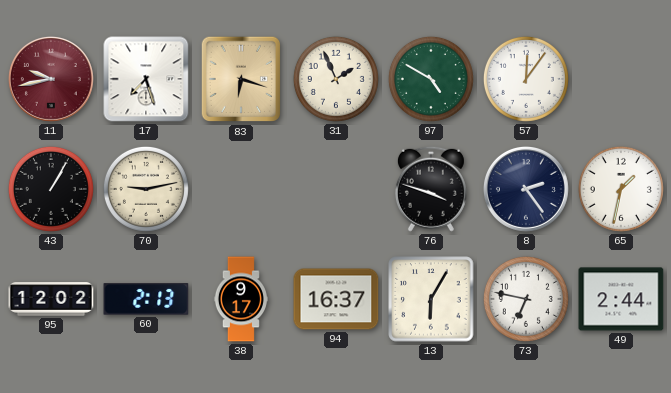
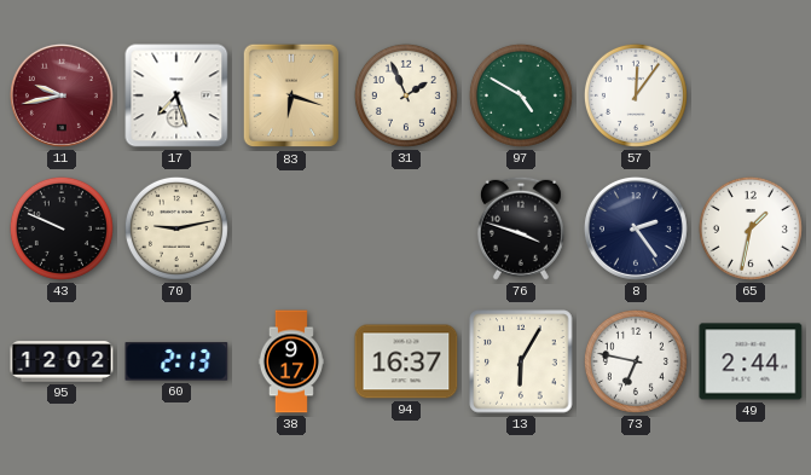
43: 1:05 -> 9:49 (62, 228)
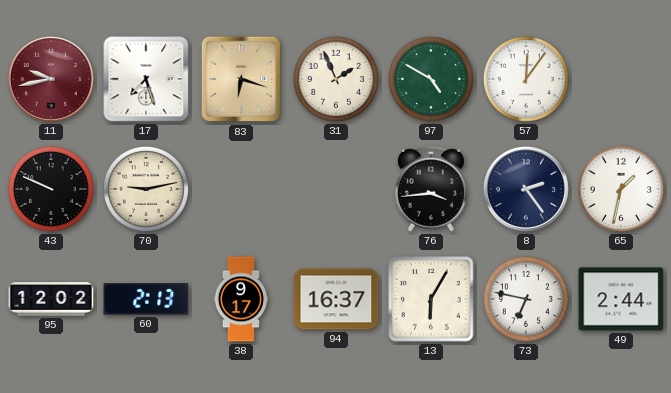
76: 3:48 -> 3:44 (431, 189)
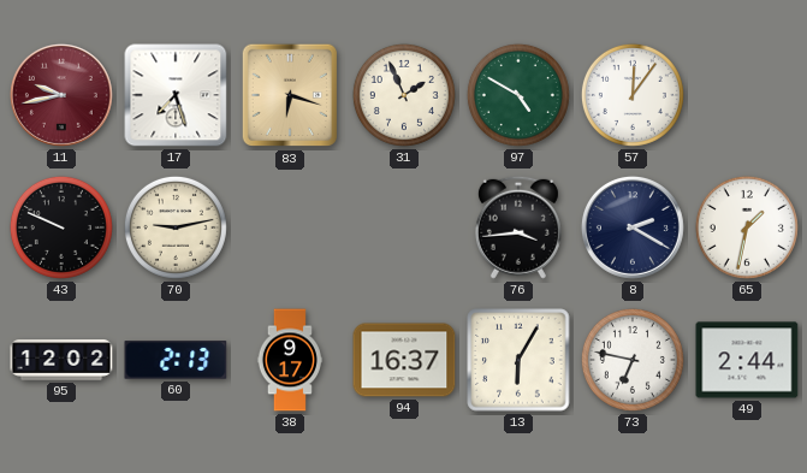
8: 2:24 -> 2:20 (633, 227)
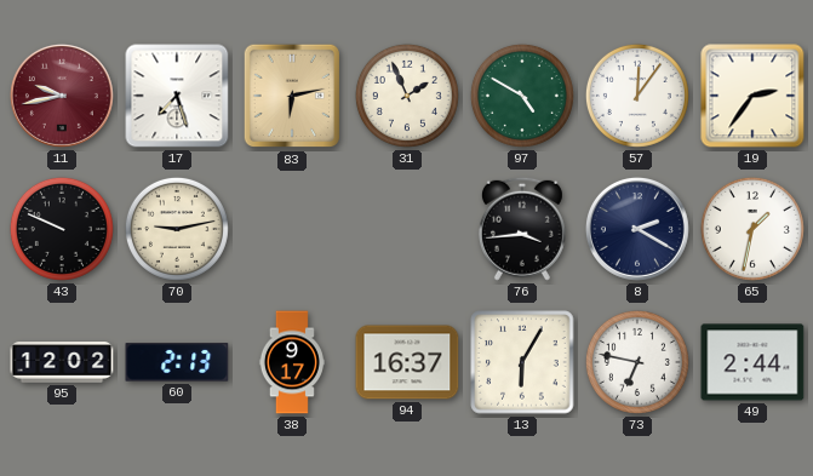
83: 6:18 -> 6:13 (291, 96)
19: none -> 2:36 (752, 96)
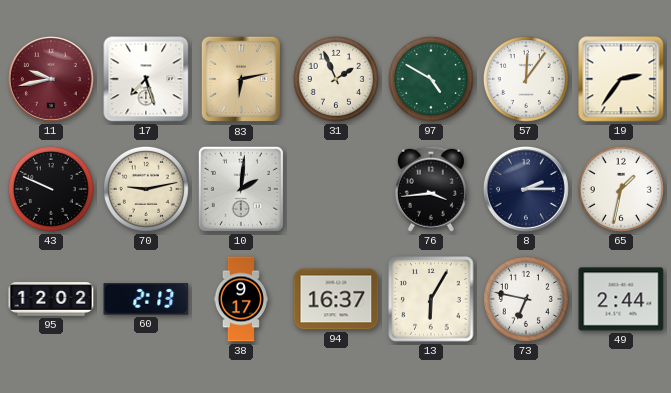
10: none -> 2:01 (241, 189)
8: 2:20 -> 2:15 (526, 189)
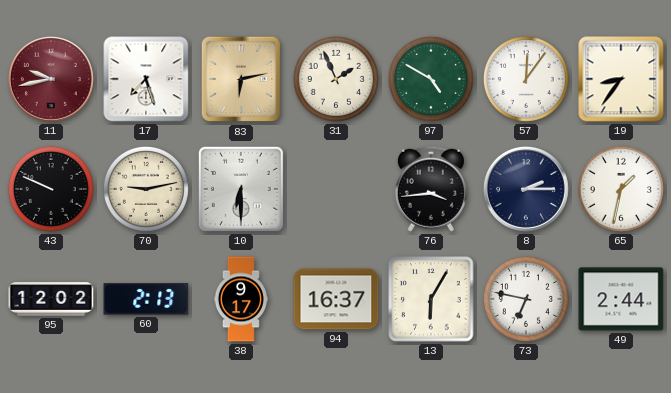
19: 2:36 -> 8:36 (621, 79)
10: 2:01 -> 6:30 (241, 189)
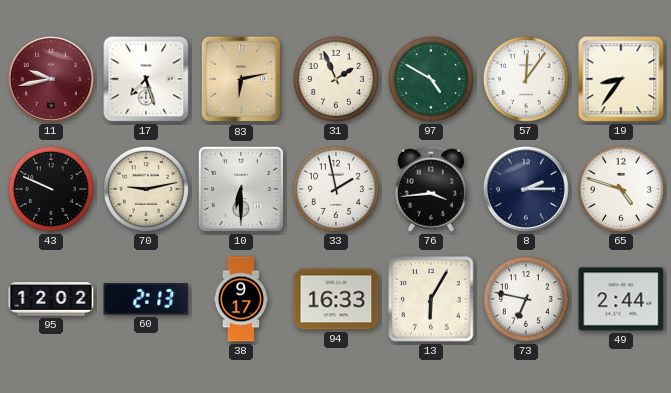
33: none -> 1:58 (336, 189)
65: 1:32 -> 4:48 (621, 189)
94: 16:37 -> 16:33 (336, 299)
